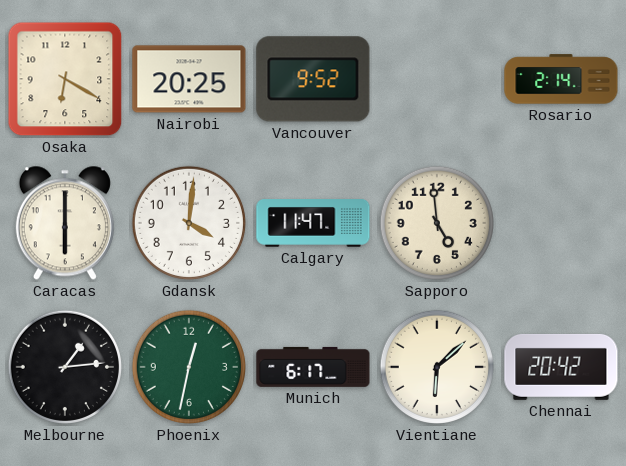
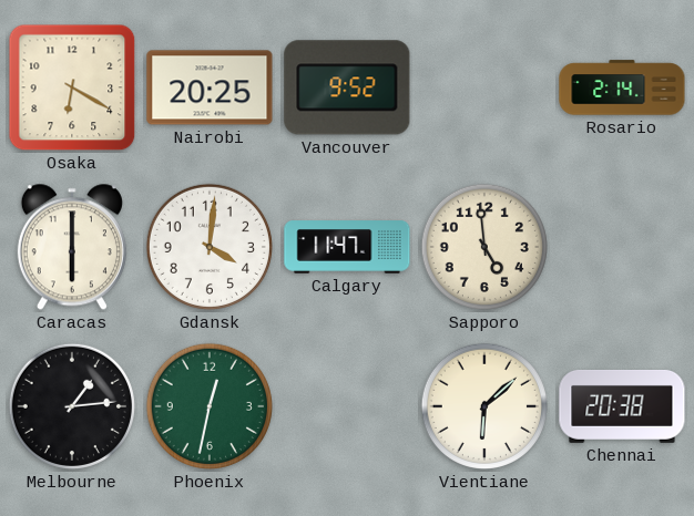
Munich: 6:17 -> none (313, 367)
Chennai: 20:42 -> 20:38 (622, 407)
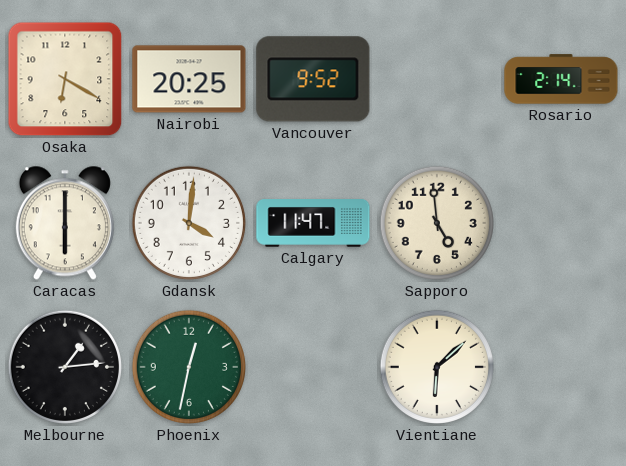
Chennai: 20:38 -> none (622, 407)
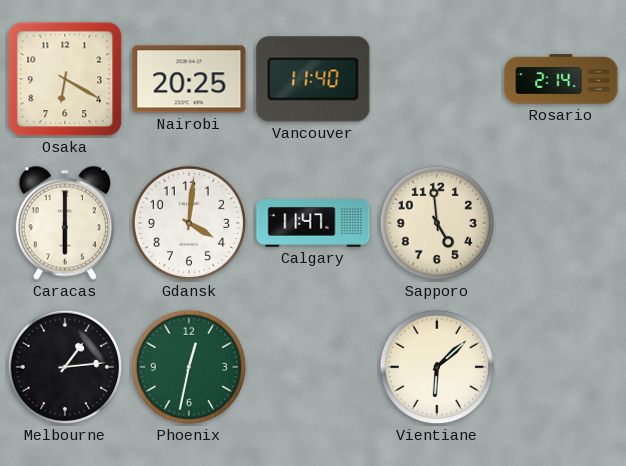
Vancouver: 9:52 -> 11:40 (313, 79)
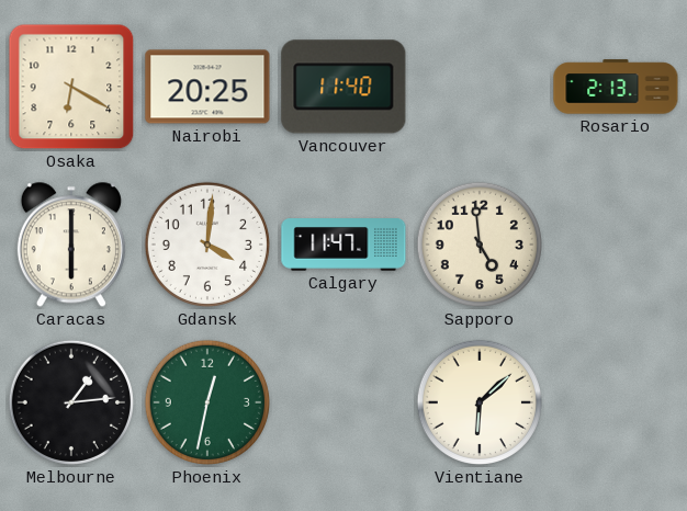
Rosario: 2:14 -> 2:13 (616, 87)
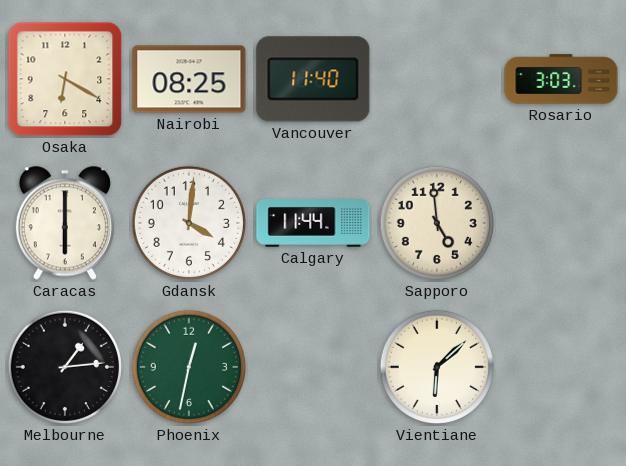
Nairobi: 20:25 -> 08:25 (189, 79)
Rosario: 2:13 -> 3:03 (561, 79)
Calgary: 11:47 -> 11:44 (313, 223)
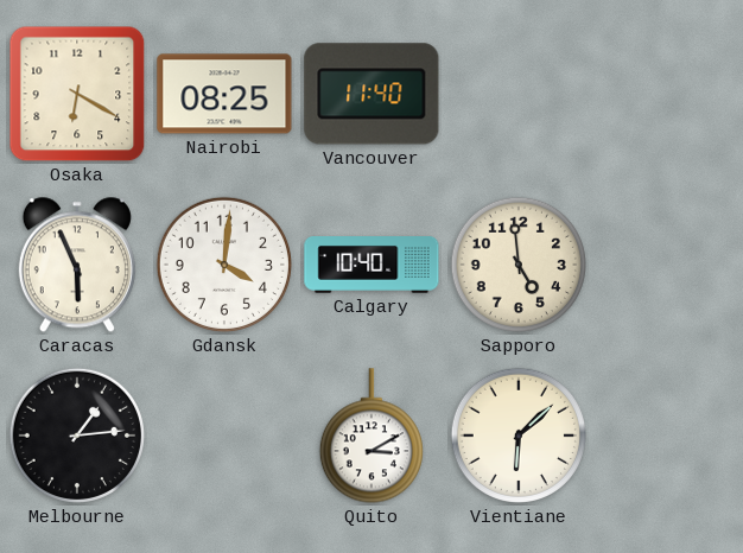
Rosario: 3:03 -> none (561, 79)
Caracas: 6:00 -> 5:56 (77, 265)
Calgary: 11:44 -> 10:40 (371, 265)
Phoenix: 12:32 -> none (189, 367)
Quito: none -> 3:10 (371, 436)
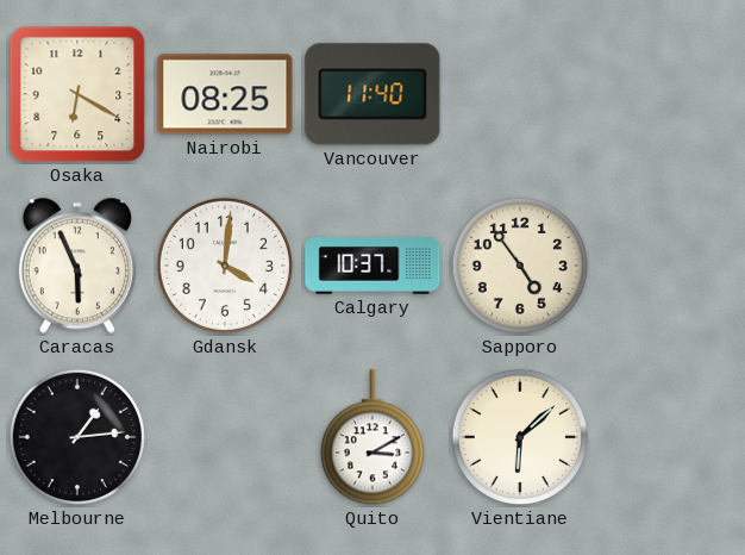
Calgary: 10:40 -> 10:37 (372, 266)
Sapporo: 4:59 -> 4:54 (520, 266)
